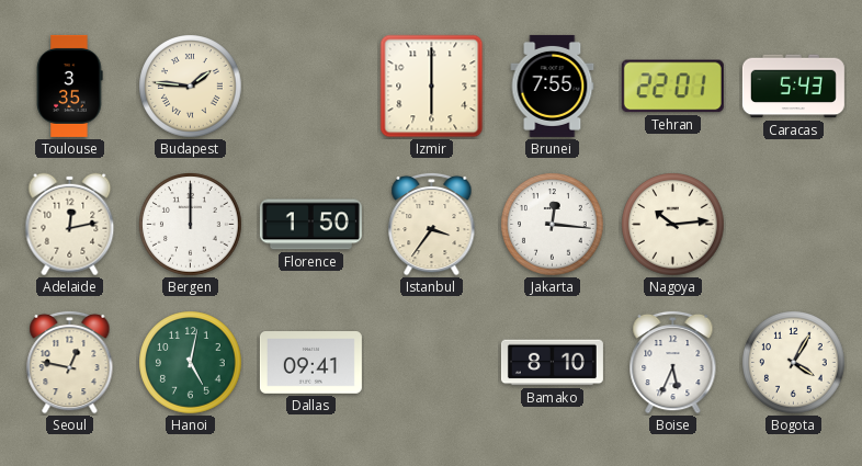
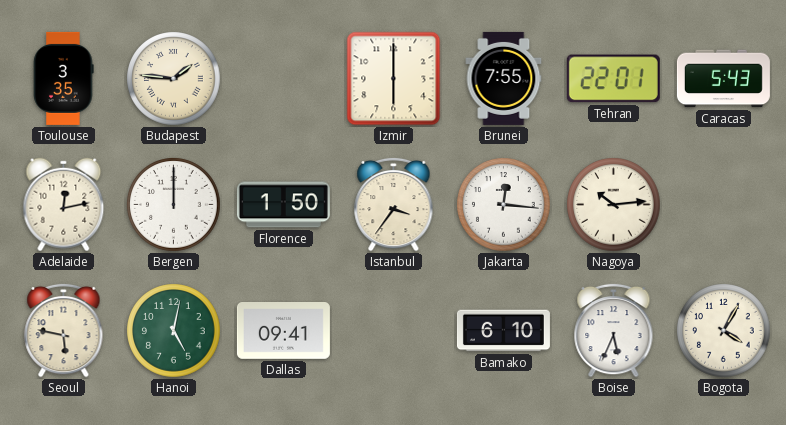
Seoul: 12:47 -> 5:47 (64, 330)
Bamako: 8:10 -> 6:10 (503, 331)
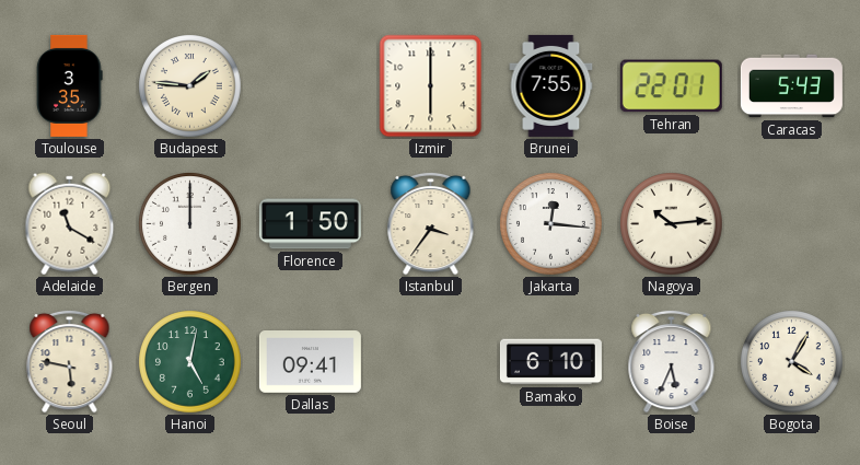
Adelaide: 12:13 -> 11:20 (70, 224)
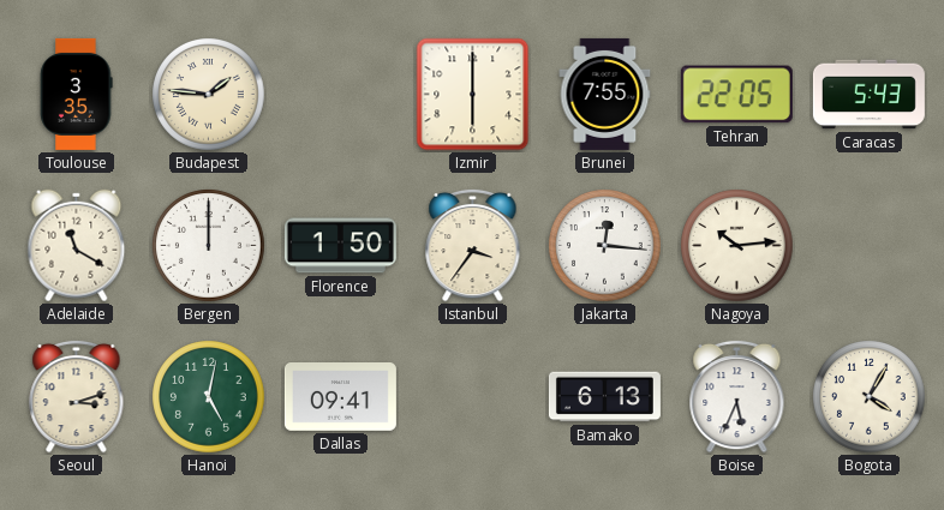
Tehran: 22:01 -> 22:05 (736, 95)
Seoul: 5:47 -> 3:12 (77, 396)
Bamako: 6:10 -> 6:13 (604, 397)
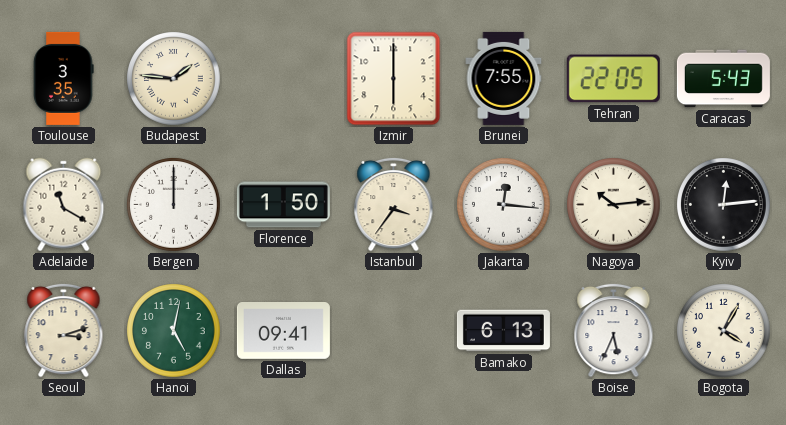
Kyiv: none -> 12:14 (724, 205)
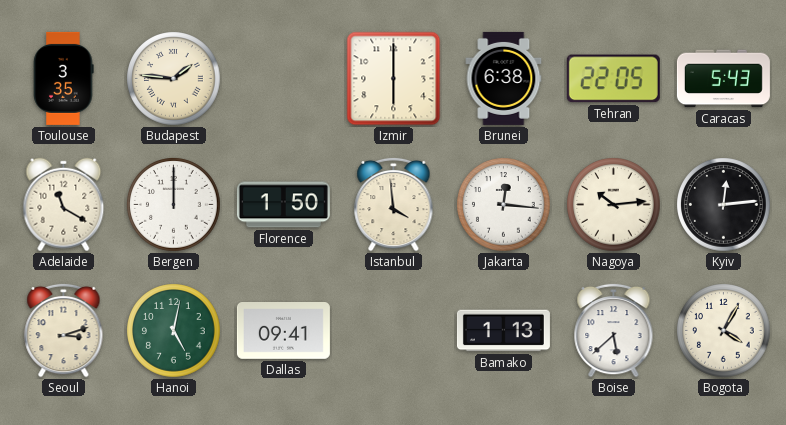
Brunei: 7:55 -> 6:38 (504, 78)
Istanbul: 3:36 -> 3:59 (394, 204)
Bamako: 6:13 -> 1:13 (503, 331)
Boise: 5:34 -> 5:38 (614, 330)
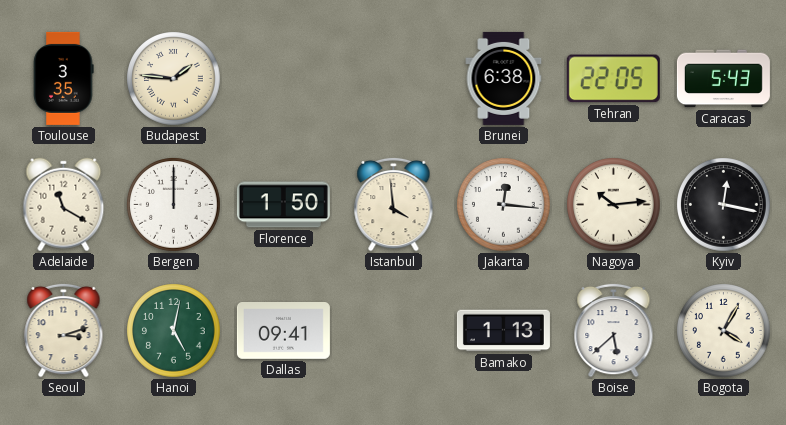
Izmir: 6:00 -> none (394, 79)
Kyiv: 12:14 -> 12:17 (724, 205)
